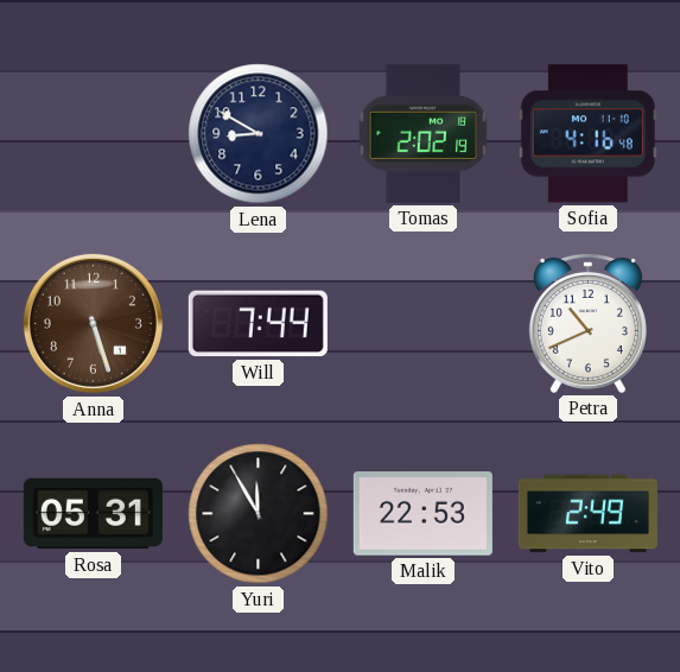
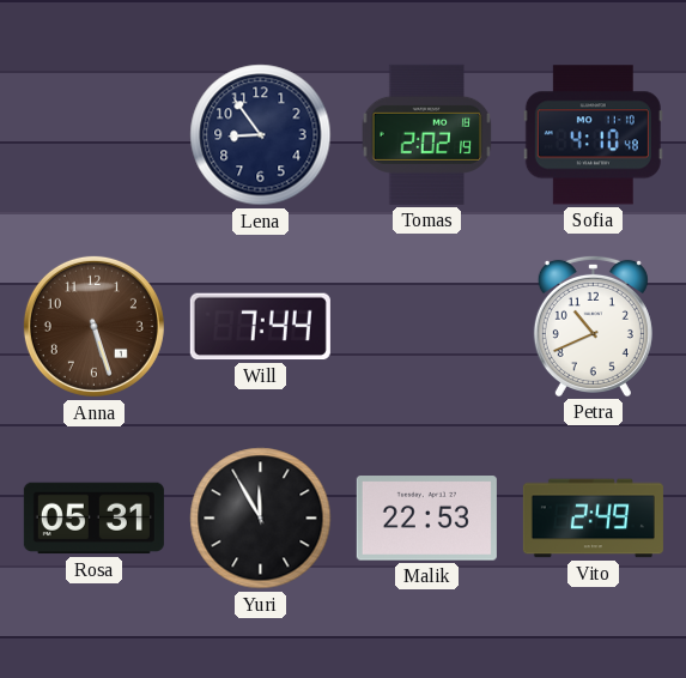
Lena: 8:50 -> 8:54 (261, 135)
Sofia: 4:16 -> 4:10 (593, 135)
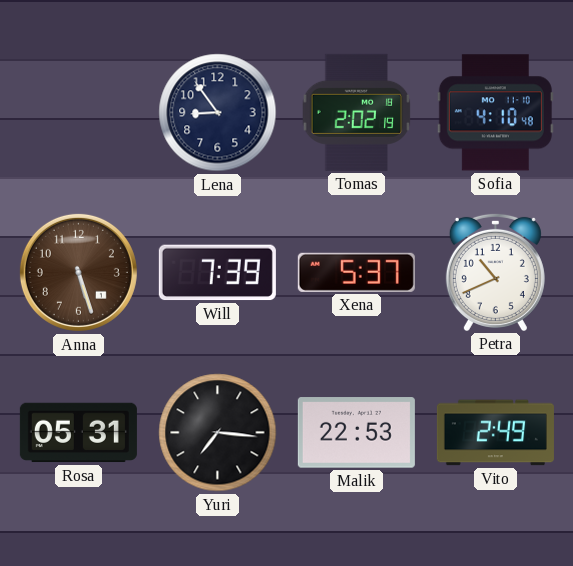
Will: 7:44 -> 7:39 (217, 273)
Xena: none -> 5:37 (356, 272)
Yuri: 11:55 -> 7:16 (218, 433)
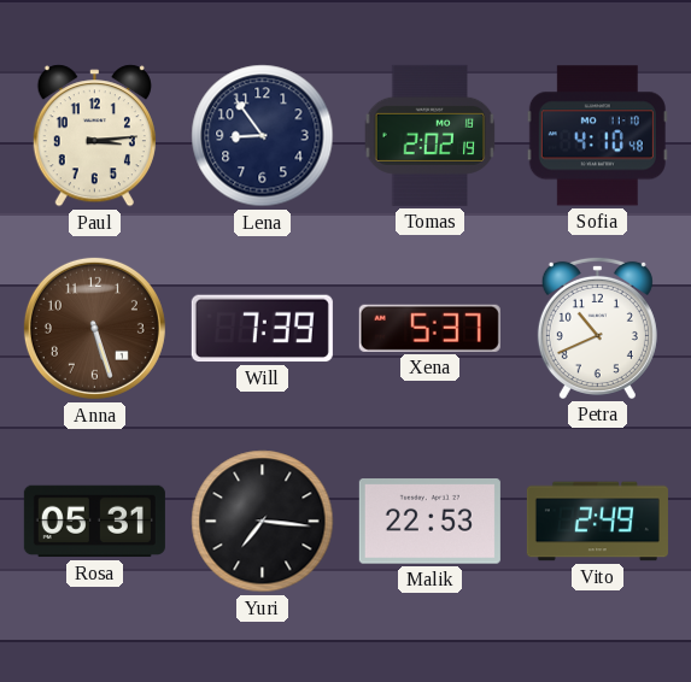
Paul: none -> 3:14 (94, 136)
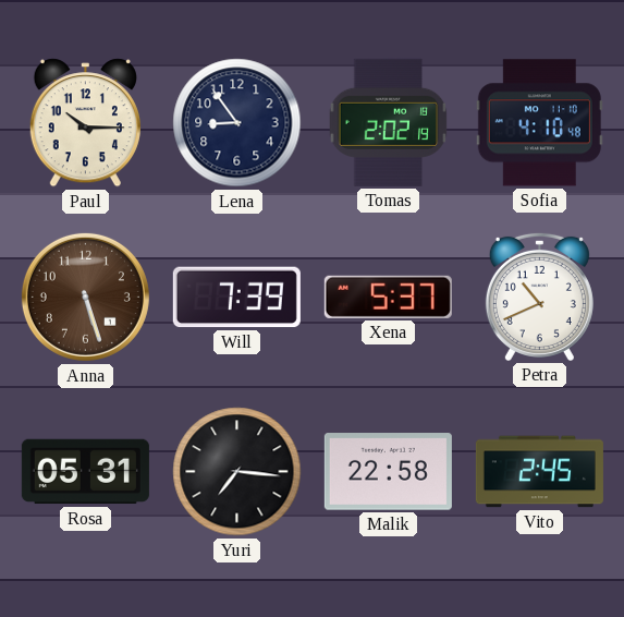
Paul: 3:14 -> 10:15 (85, 123)
Malik: 22:53 -> 22:58 (388, 472)
Vito: 2:49 -> 2:45 (539, 472)
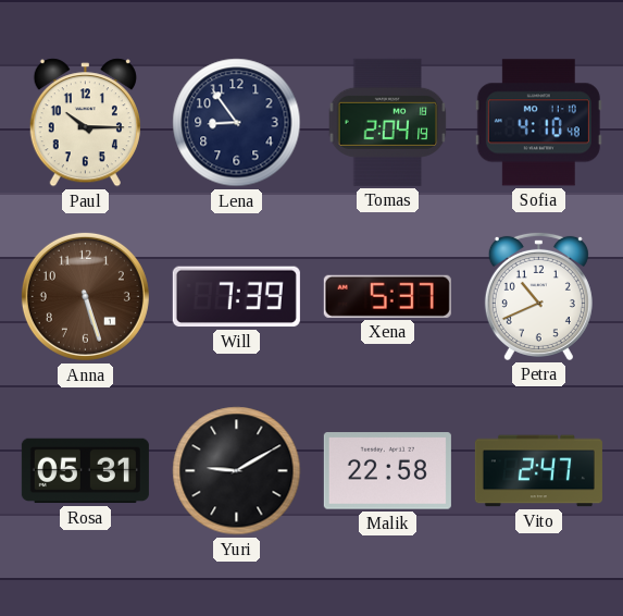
Tomas: 2:02 -> 2:04 (388, 122)
Yuri: 7:16 -> 9:10 (237, 471)
Vito: 2:45 -> 2:47 (538, 471)
